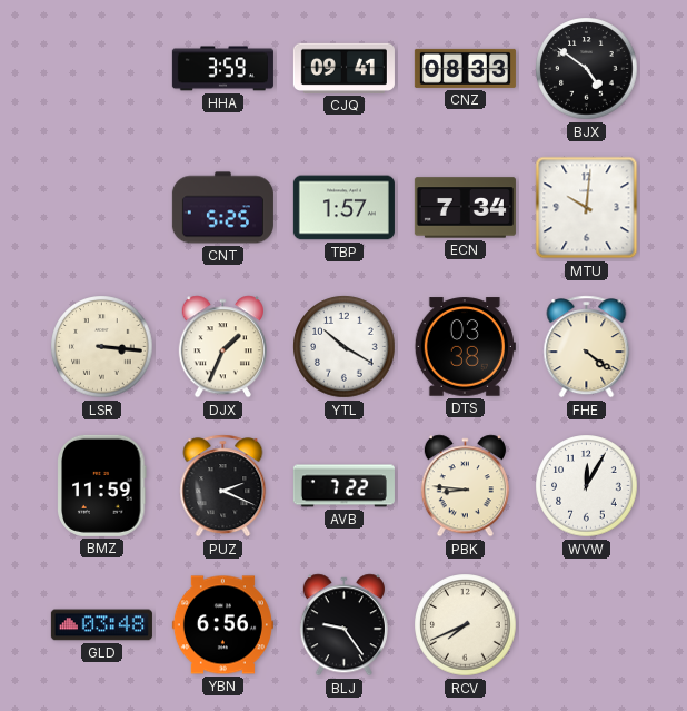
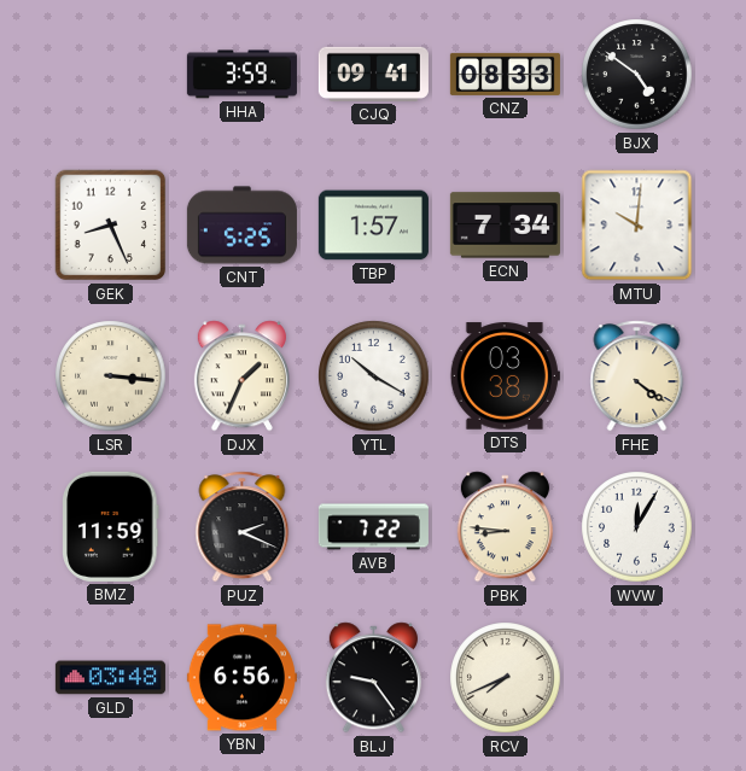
GEK: none -> 8:26 (111, 226)
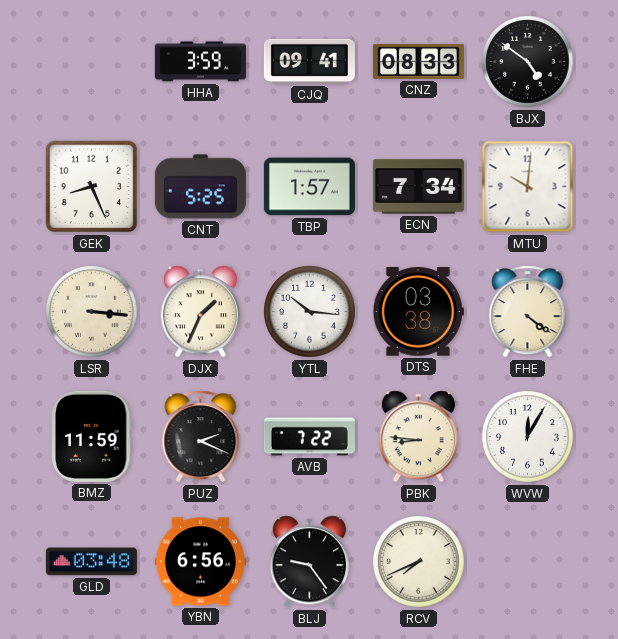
YTL: 10:20 -> 10:16 (310, 312)
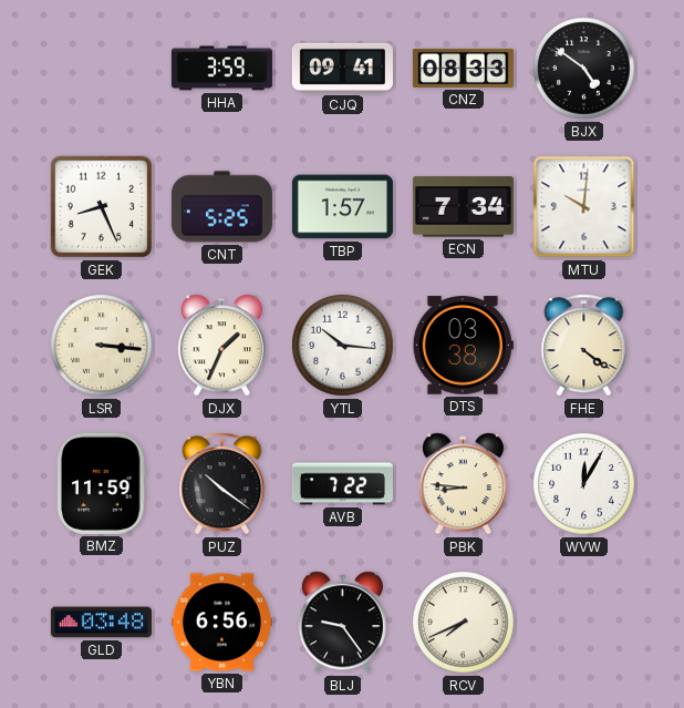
PUZ: 2:19 -> 10:21 (222, 484)
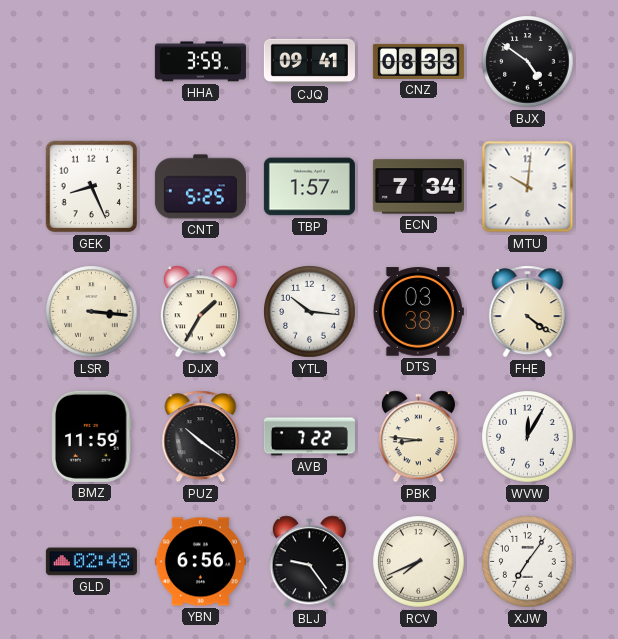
DJX: 1:34 -> 1:35 (200, 312)
GLD: 03:48 -> 02:48 (91, 562)
XJW: none -> 7:06 (528, 562)
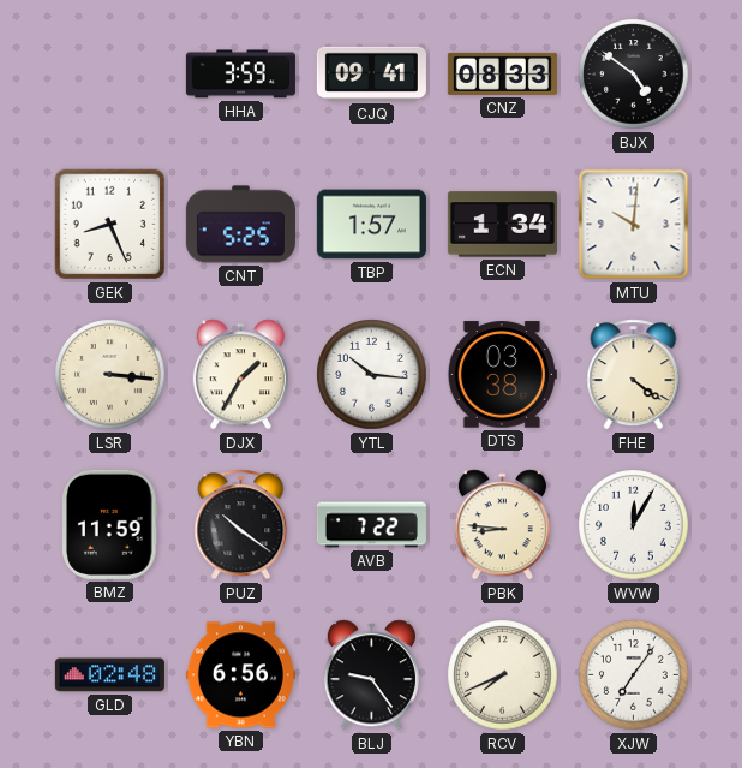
ECN: 7:34 -> 1:34 (502, 225)
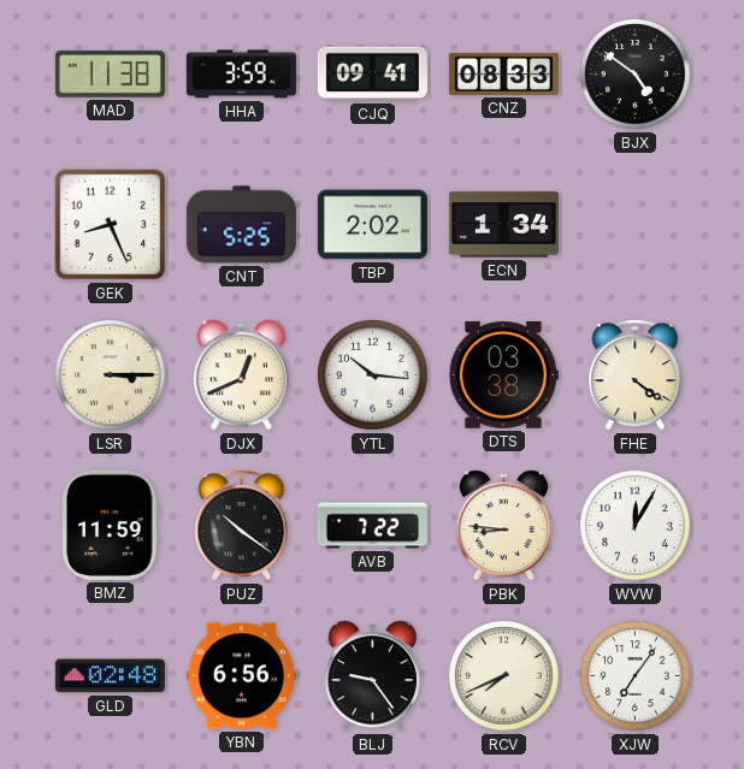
MAD: none -> 11:38 (110, 75)
TBP: 1:57 -> 2:02 (372, 225)
MTU: 10:01 -> none (634, 225)
LSR: 3:16 -> 3:15 (111, 375)
DJX: 1:35 -> 12:41 (241, 375)
